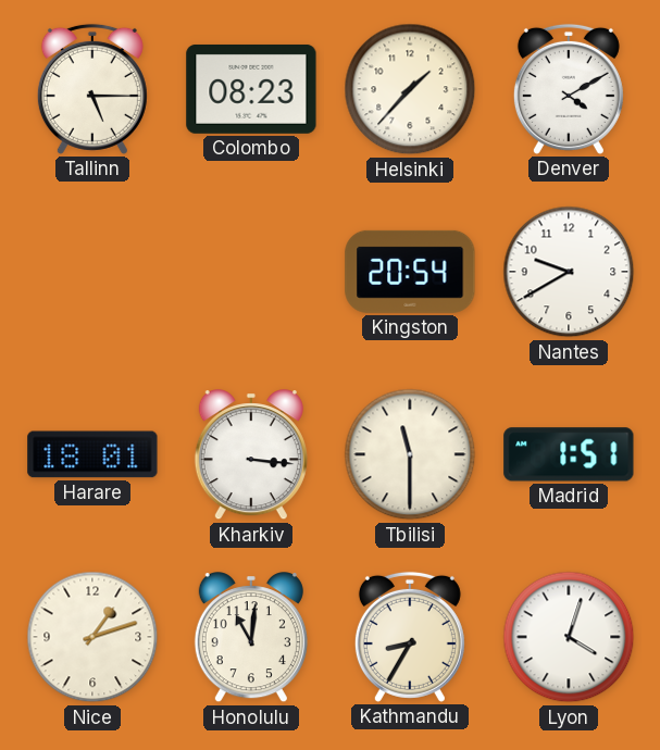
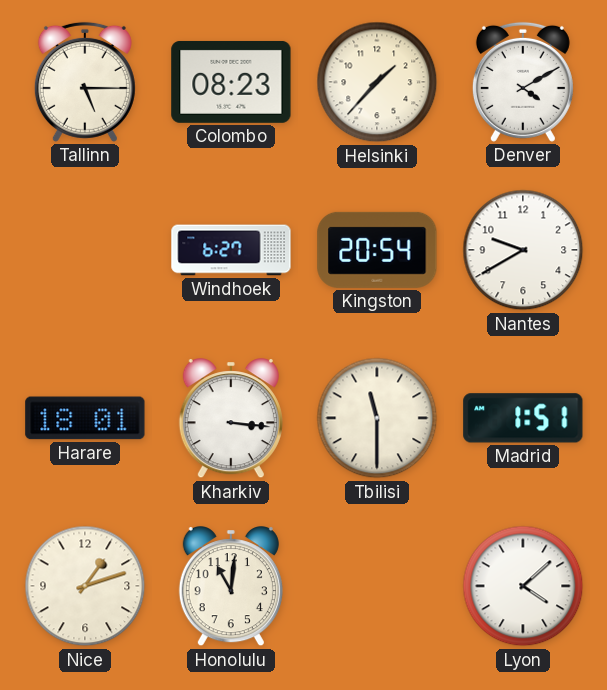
Windhoek: none -> 6:27 (231, 250)
Kathmandu: 8:35 -> none (410, 637)
Lyon: 4:03 -> 4:08 (523, 586)
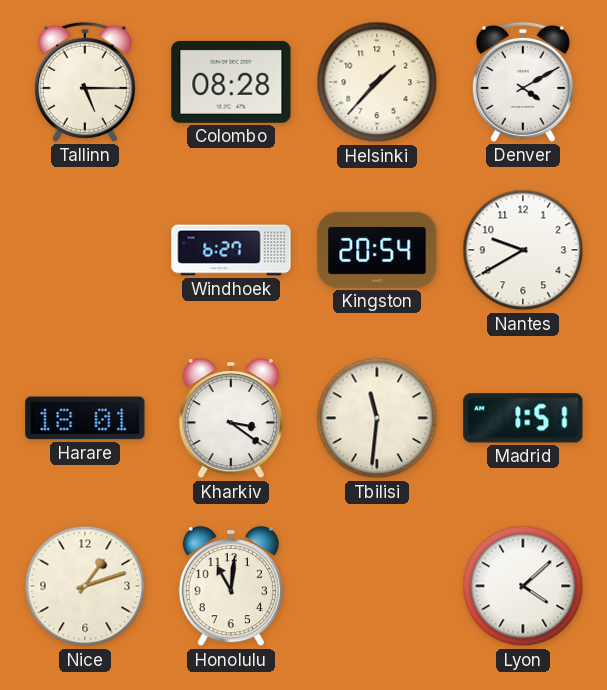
Colombo: 08:23 -> 08:28 (231, 82)
Kharkiv: 3:16 -> 3:21 (231, 419)
Tbilisi: 11:30 -> 11:31 (377, 418)
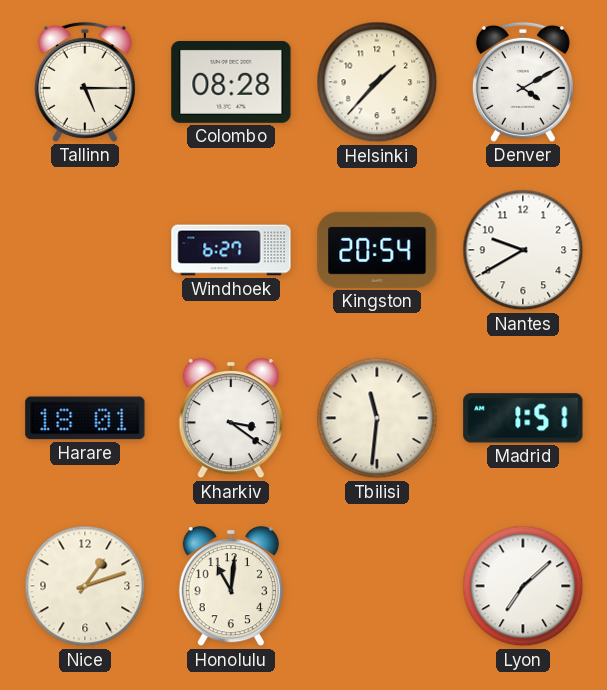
Lyon: 4:08 -> 7:08 (523, 586)
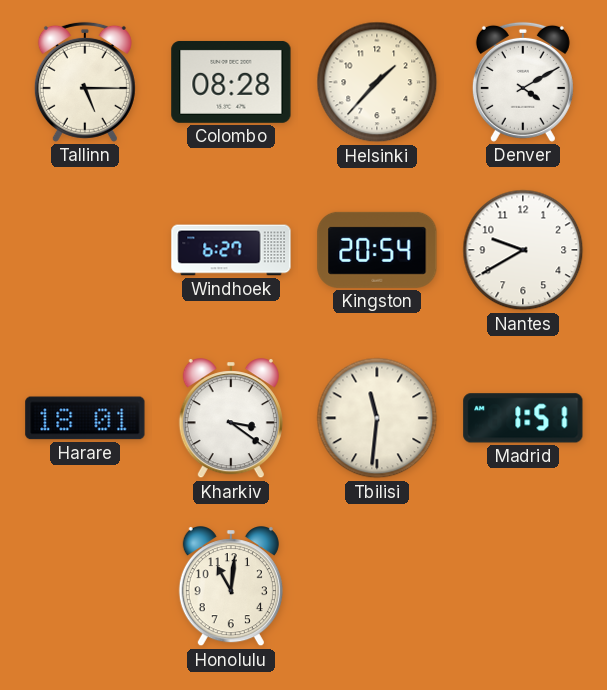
Nice: 1:12 -> none (85, 586)
Lyon: 7:08 -> none (523, 586)
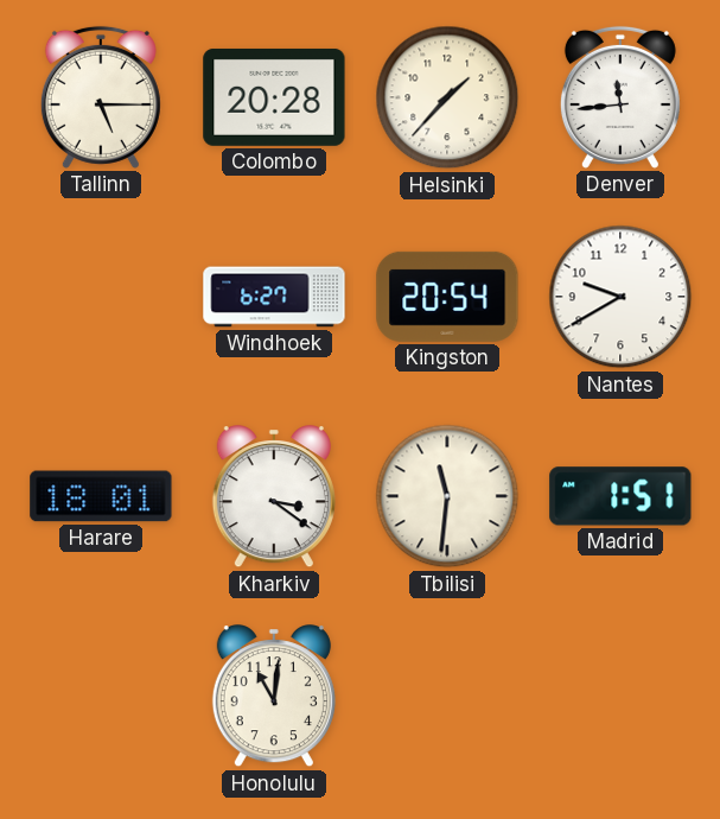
Colombo: 08:28 -> 20:28 (274, 97)
Denver: 4:10 -> 11:44 (620, 97)
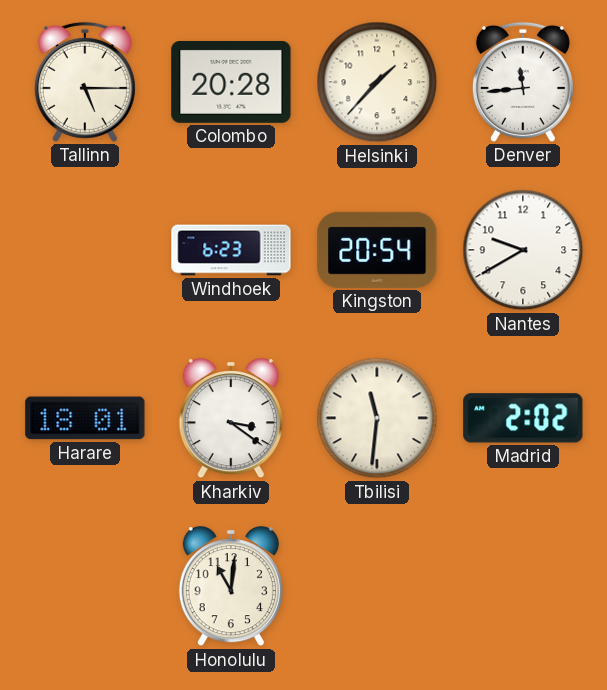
Windhoek: 6:27 -> 6:23 (231, 250)
Madrid: 1:51 -> 2:02 (523, 418)
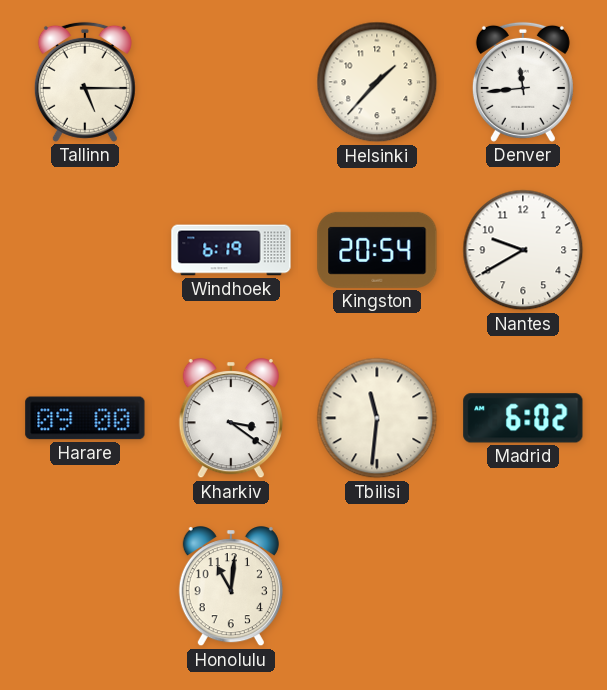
Colombo: 20:28 -> none (231, 82)
Windhoek: 6:23 -> 6:19 (231, 250)
Harare: 18:01 -> 09:00 (85, 418)
Madrid: 2:02 -> 6:02 (523, 418)
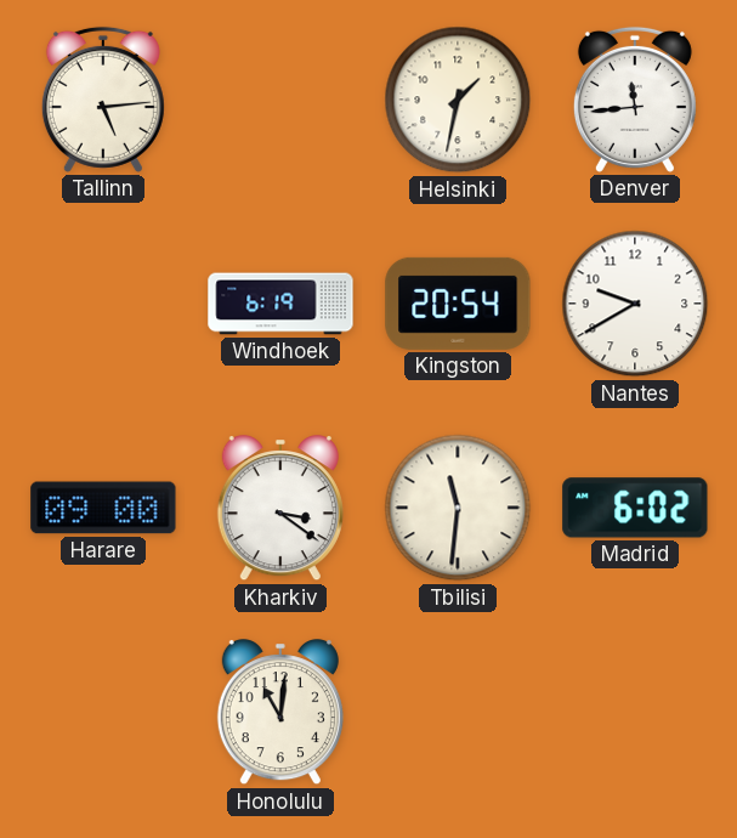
Tallinn: 5:15 -> 5:14 (103, 100)
Helsinki: 1:37 -> 1:32 (458, 100)
